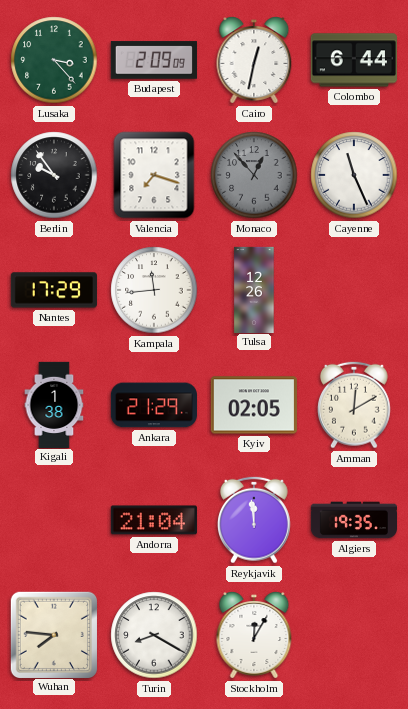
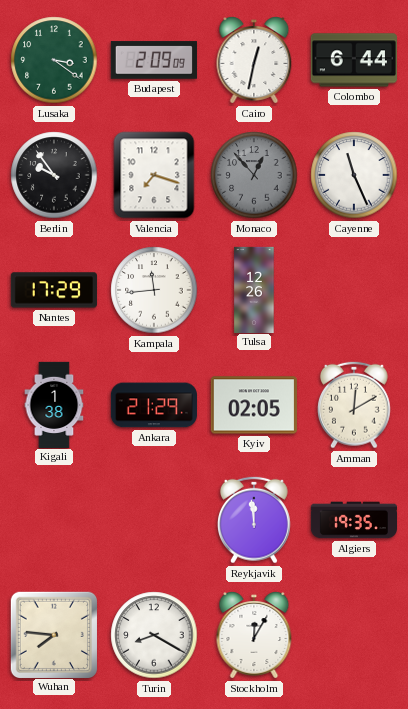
Lusaka: 3:23 -> 3:21 (54, 60)
Andorra: 21:04 -> none (154, 520)
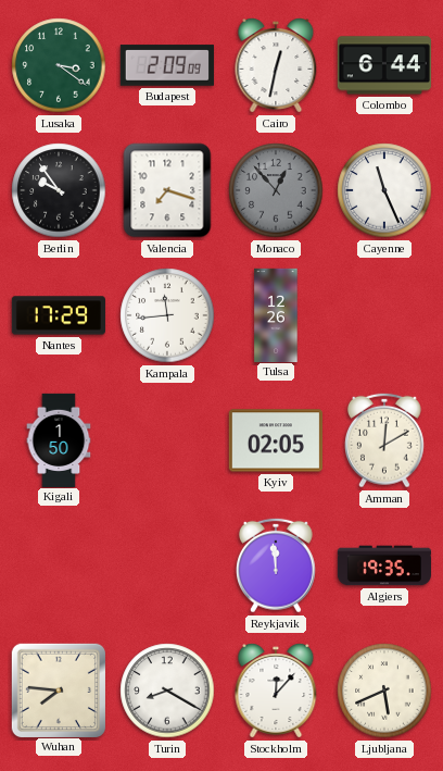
Kigali: 1:38 -> 1:50 (59, 439)
Ankara: 21:29 -> none (154, 405)
Stockholm: 12:05 -> 12:07 (276, 691)
Ljubljana: none -> 5:41 (384, 691)
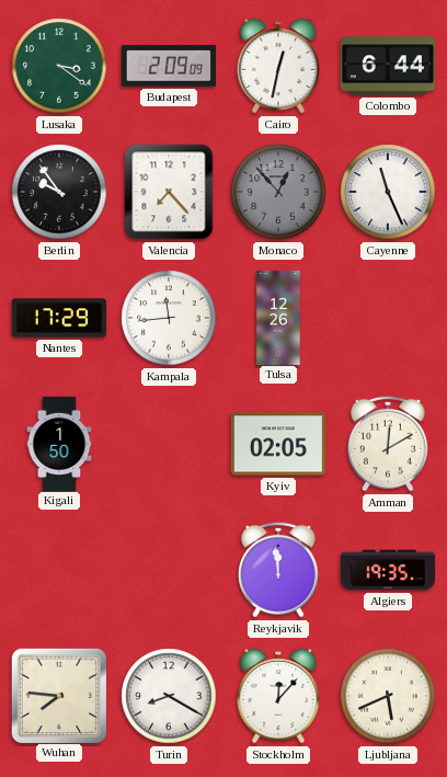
Valencia: 7:18 -> 7:23 (169, 192)
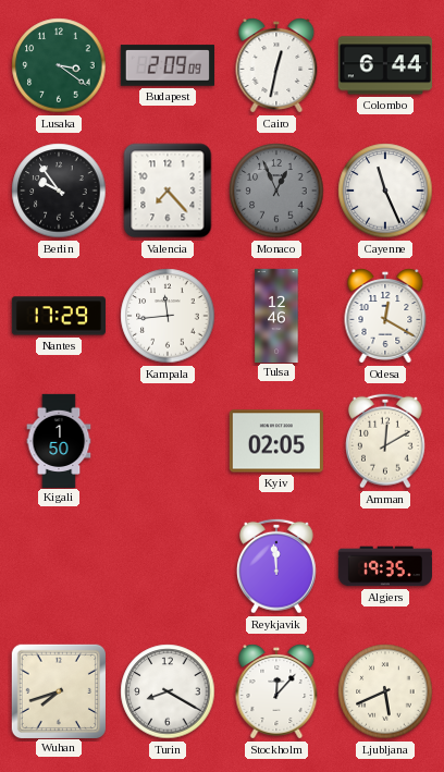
Monaco: 12:53 -> 12:56 (276, 191)
Tulsa: 12:26 -> 12:46 (276, 315)
Odesa: none -> 12:20 (385, 316)
Wuhan: 7:46 -> 7:42 (58, 690)
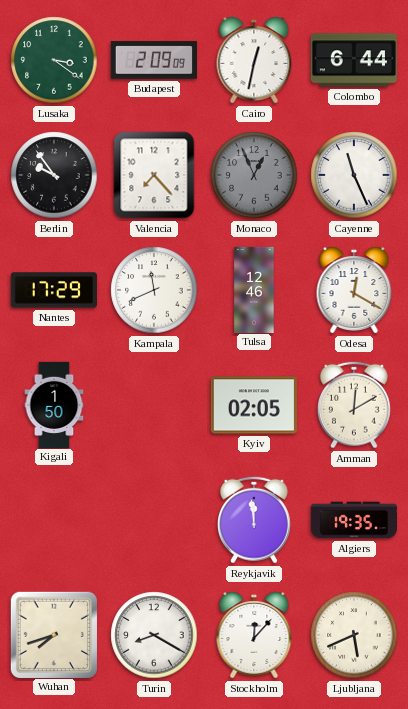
Kampala: 11:44 -> 11:41 (154, 290)
